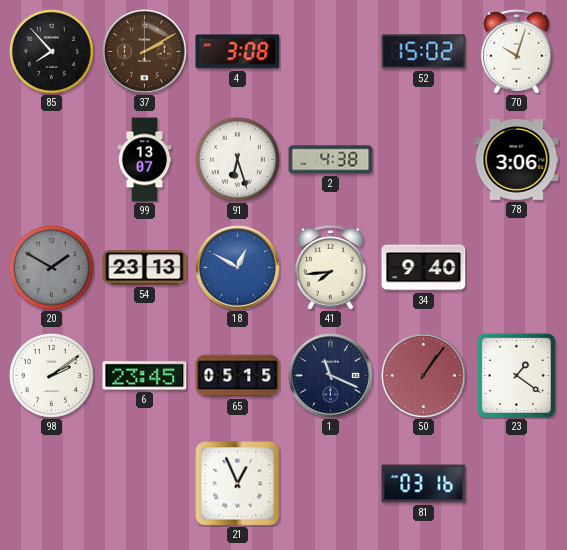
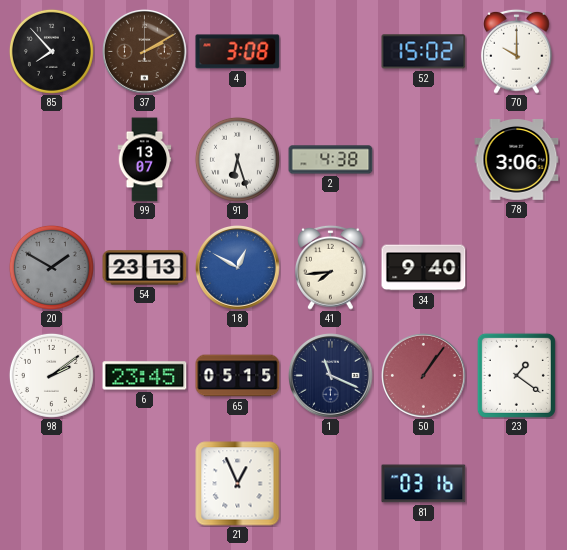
70: 10:03 -> 10:00 (517, 51)
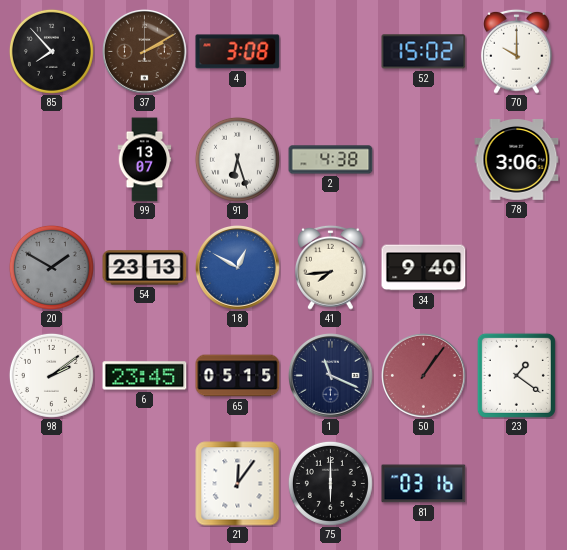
21: 12:56 -> 12:06 (238, 484)
75: none -> 6:00 (330, 483)
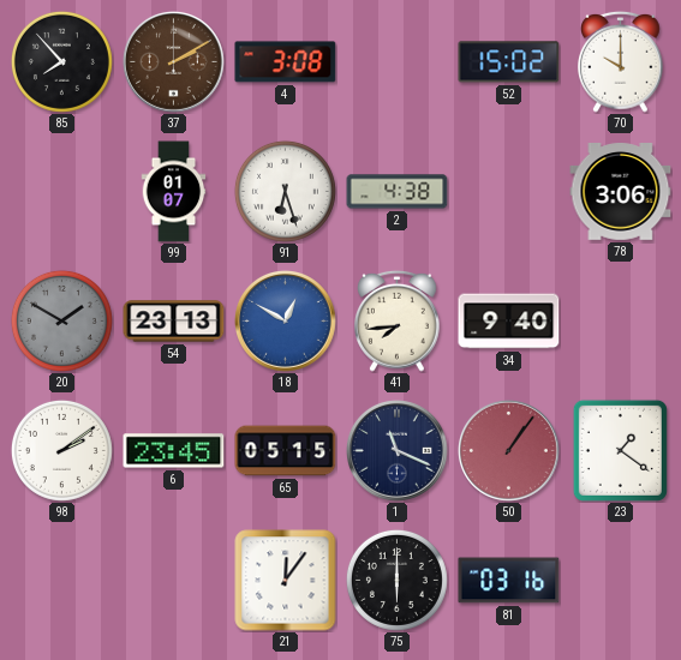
99: 13:07 -> 01:07 (174, 192)
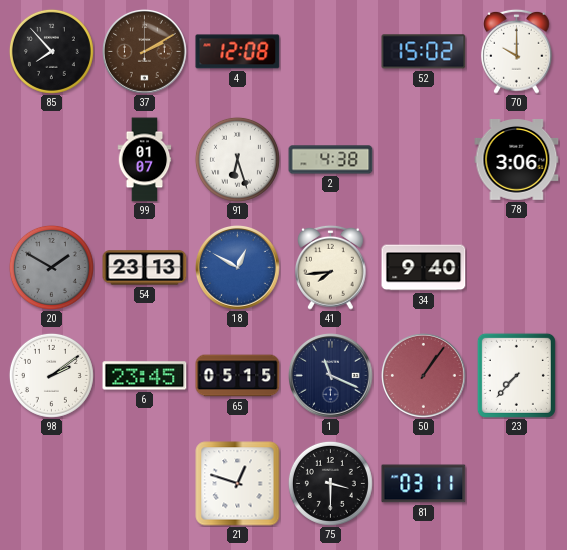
4: 3:08 -> 12:08 (238, 52)
23: 1:21 -> 7:37 (516, 375)
21: 12:06 -> 12:48 (238, 484)
75: 6:00 -> 3:30 (330, 483)
81: 03:16 -> 03:11 (424, 484)
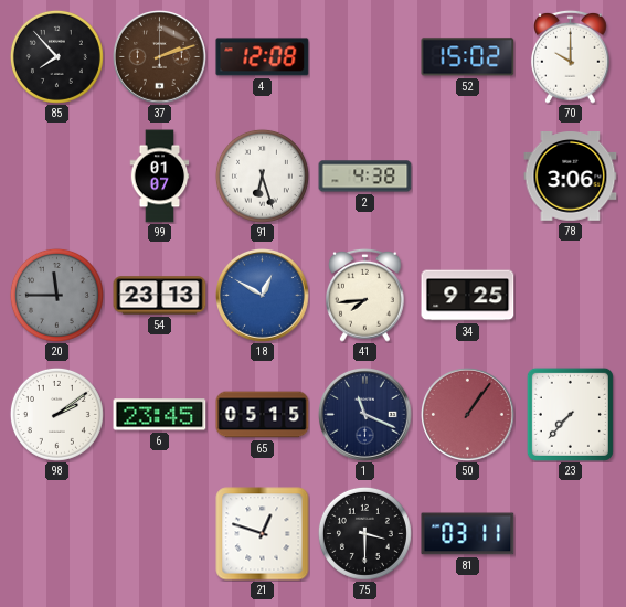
37: 2:10 -> 2:12 (160, 57)
20: 1:50 -> 11:45 (56, 295)
34: 9:40 -> 9:25 (468, 296)
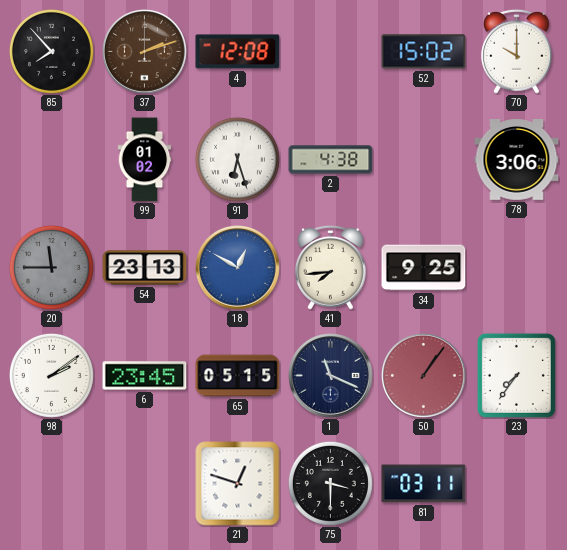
99: 01:07 -> 01:02 (145, 160)
23: 7:37 -> 7:36 (516, 375)
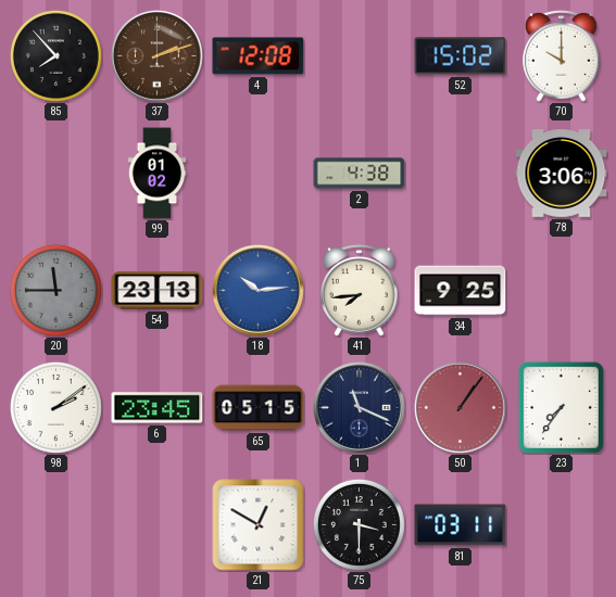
91: 6:27 -> none (237, 159)
18: 12:50 -> 10:14 (259, 291)
21: 12:48 -> 12:50 (259, 525)
